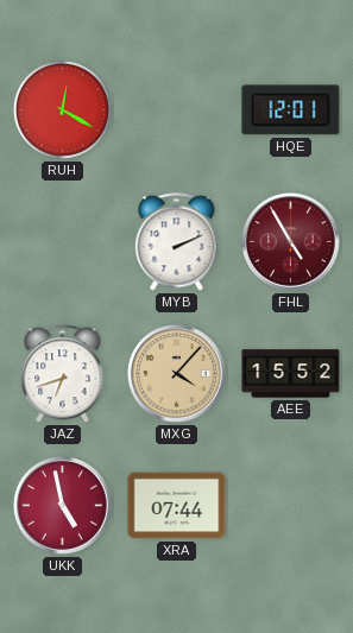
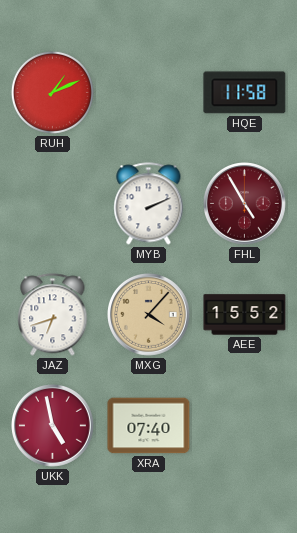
RUH: 12:20 -> 1:11 (52, 92)
HQE: 12:01 -> 11:58 (245, 93)
XRA: 07:44 -> 07:40 (149, 426)
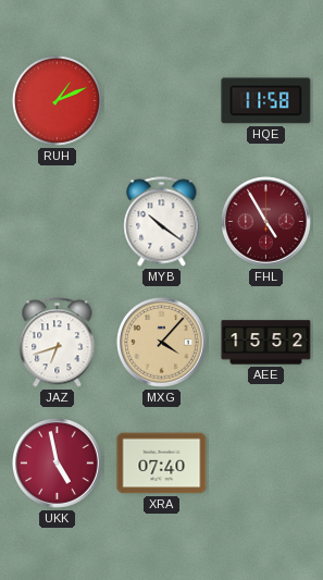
MYB: 2:11 -> 10:21 (162, 222)
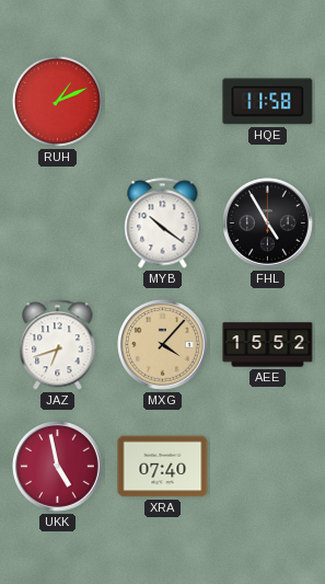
FHL dial: burgundy -> black (268, 224)
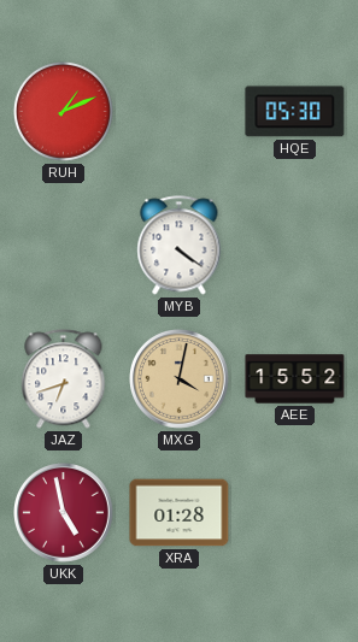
HQE: 11:58 -> 05:30 (295, 112)
MYB: 10:21 -> 4:21 (180, 246)
FHL: 4:55 -> none (268, 224)
MXG: 4:07 -> 4:02 (180, 379)
XRA: 07:40 -> 01:28 (180, 513)
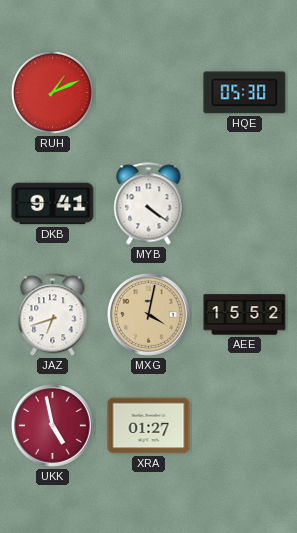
DKB: none -> 9:41 (53, 204)
XRA: 01:28 -> 01:27 (149, 426)
